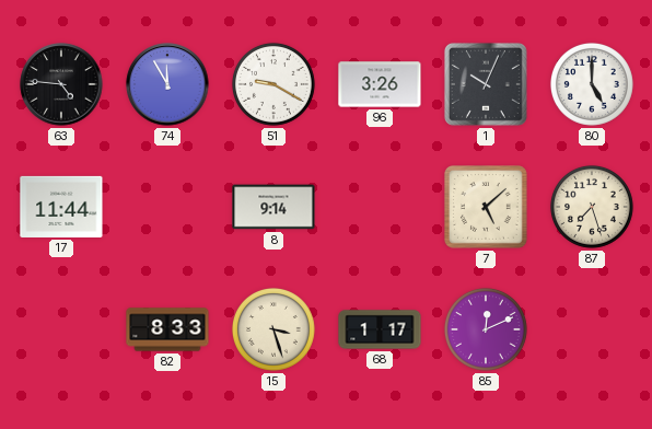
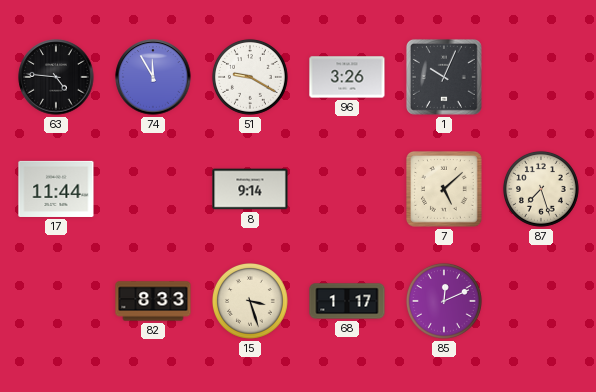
80: 5:00 -> none (592, 84)
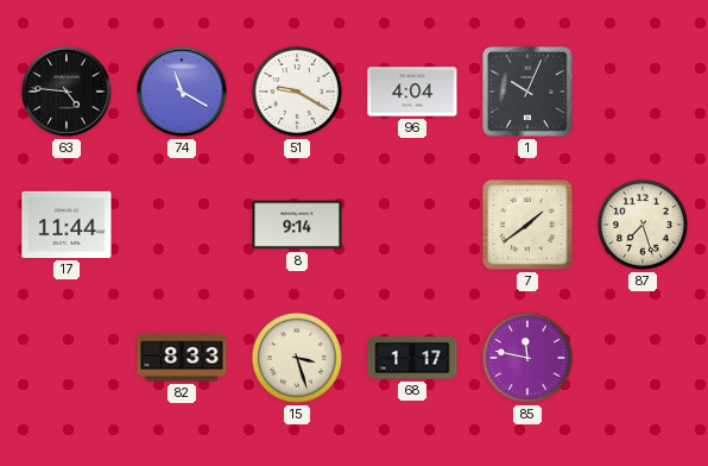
74: 11:55 -> 11:20 (182, 92)
96: 3:26 -> 4:04 (412, 92)
7: 5:08 -> 1:39 (529, 226)
85: 12:11 -> 11:47 (527, 358)
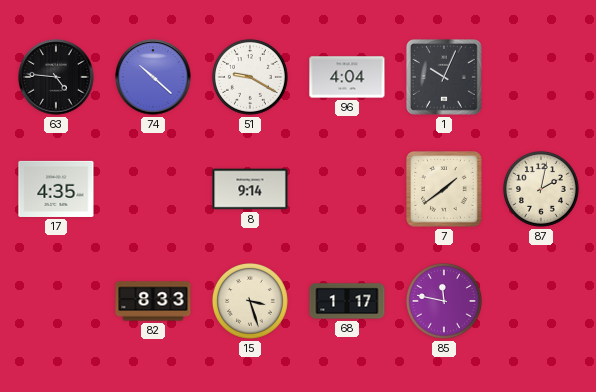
74: 11:20 -> 10:22 (153, 77)
17: 11:44 -> 4:35 (56, 189)
87: 7:27 -> 2:02 (541, 189)
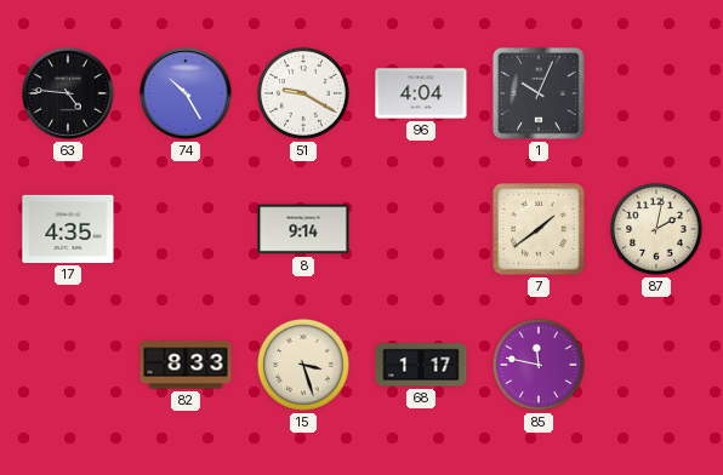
74: 10:22 -> 10:25 (186, 93)
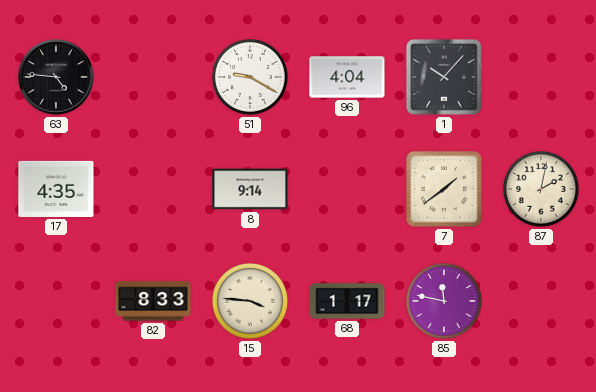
74: 10:25 -> none (186, 93)
1: 10:04 -> 10:07 (444, 77)
15: 3:27 -> 3:46 (250, 301)
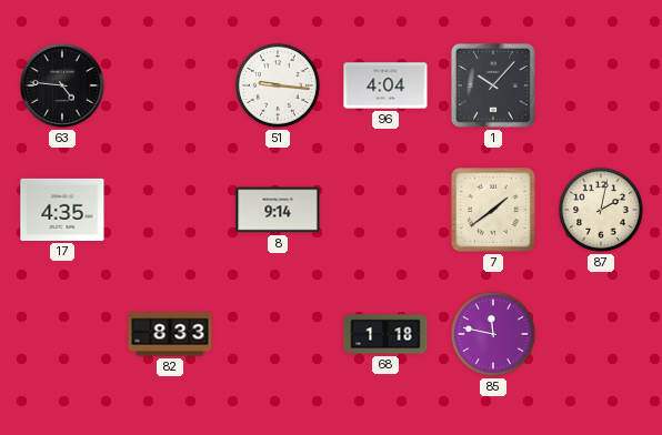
51: 9:20 -> 9:16 (278, 85)
15: 3:46 -> none (250, 301)
68: 1:17 -> 1:18 (385, 334)
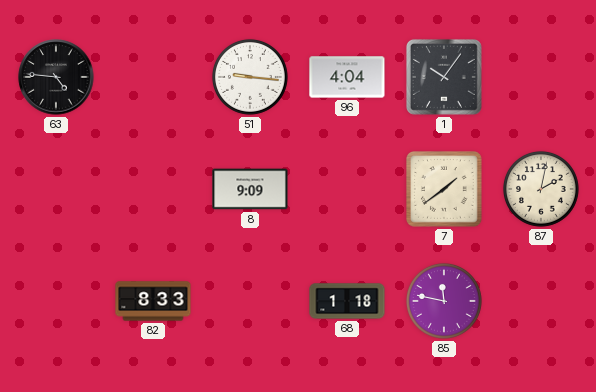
1: 10:07 -> 10:06 (444, 77)
17: 4:35 -> none (62, 210)
8: 9:14 -> 9:09 (250, 189)
